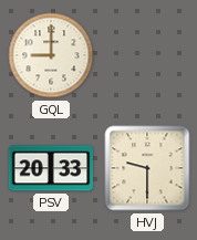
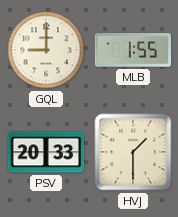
MLB: none -> 1:55 (133, 50)
HVJ: 9:30 -> 1:30 (133, 152)
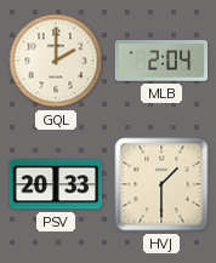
GQL: 9:00 -> 2:00 (56, 61)
MLB: 1:55 -> 2:04 (161, 61)
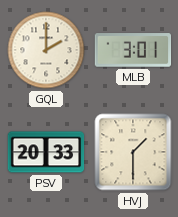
MLB: 2:04 -> 3:01 (133, 50)
